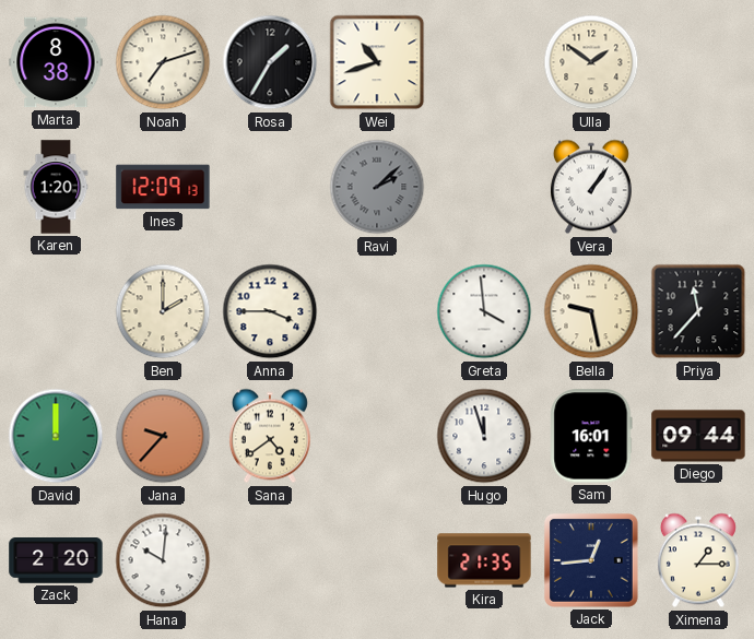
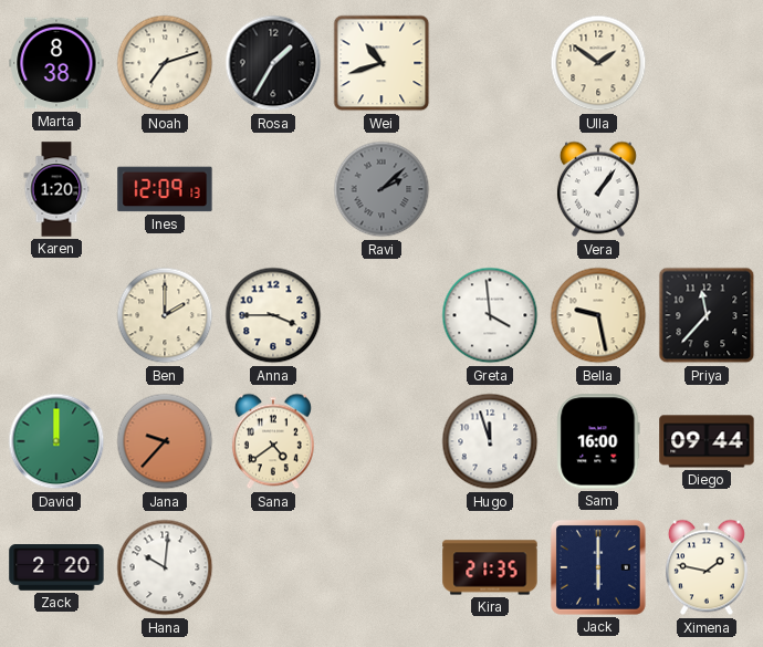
Sam: 16:01 -> 16:00 (598, 441)
Jack: 12:44 -> 6:00 (598, 567)
Ximena: 1:15 -> 1:47 (707, 567)
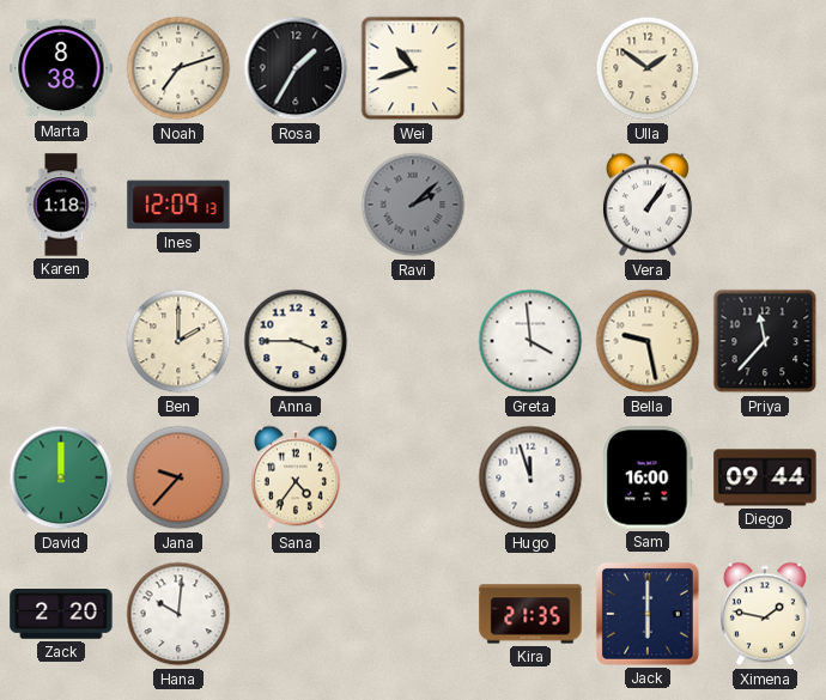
Karen: 1:20 -> 1:18 (61, 205)
Sana: 4:39 -> 4:36 (296, 477)
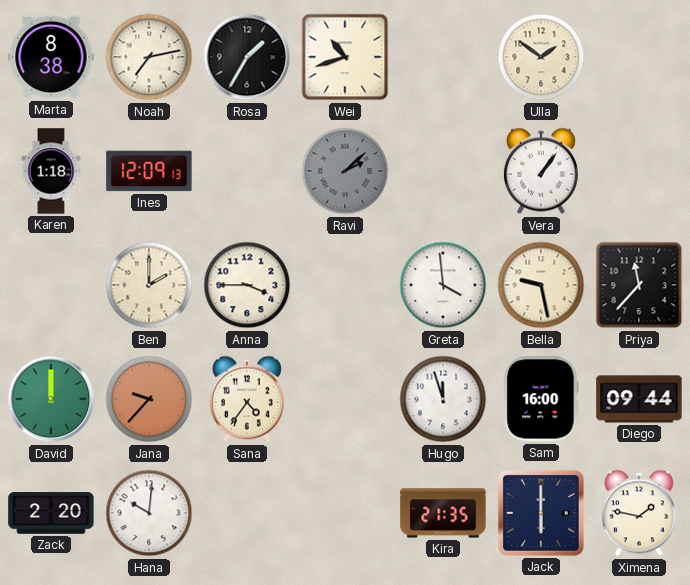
Noah: 7:12 -> 7:13 (149, 57)
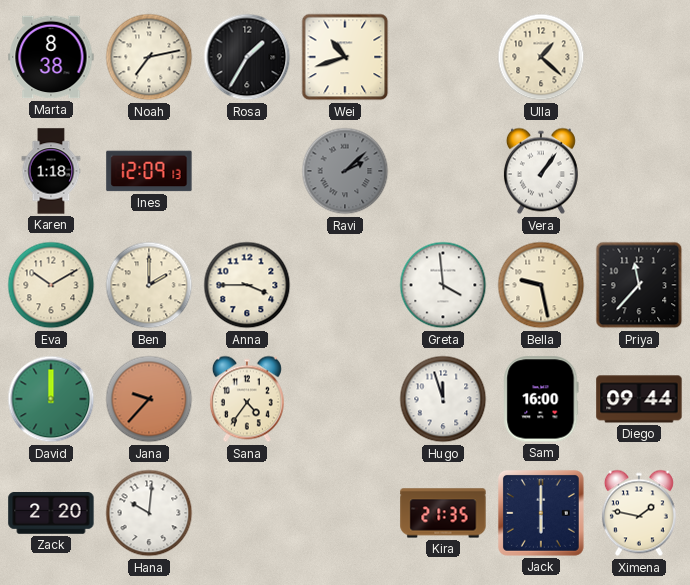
Ulla: 1:51 -> 1:22 (541, 57)
Eva: none -> 10:10 (51, 285)
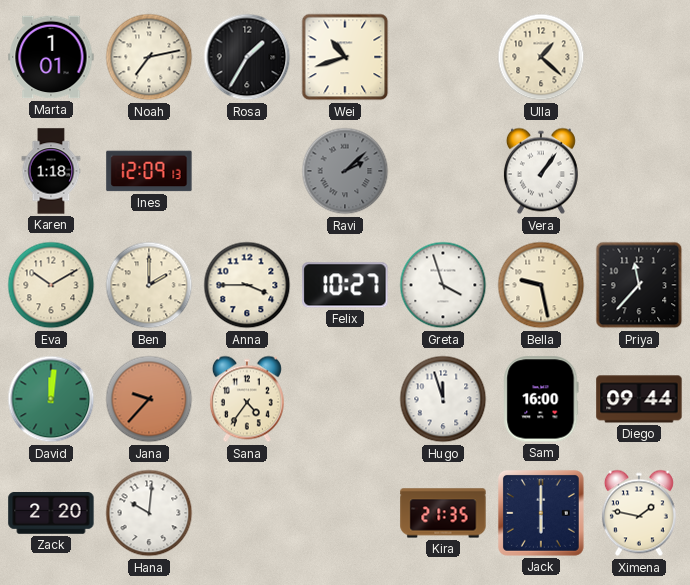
Marta: 8:38 -> 1:01 (51, 57)
Felix: none -> 10:27 (345, 285)
Greta: 3:59 -> 3:57 (443, 285)
David: 12:00 -> 12:01 (51, 399)
